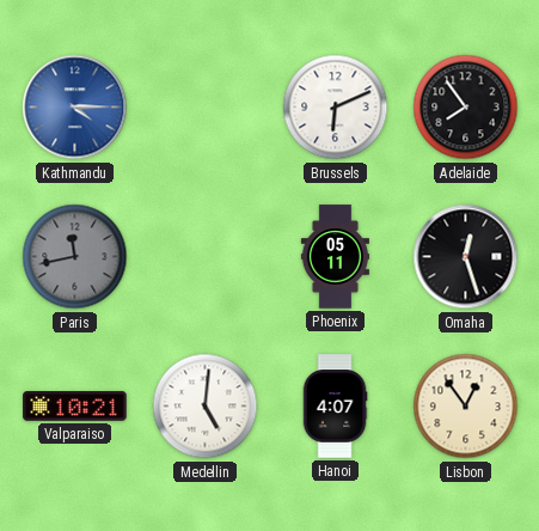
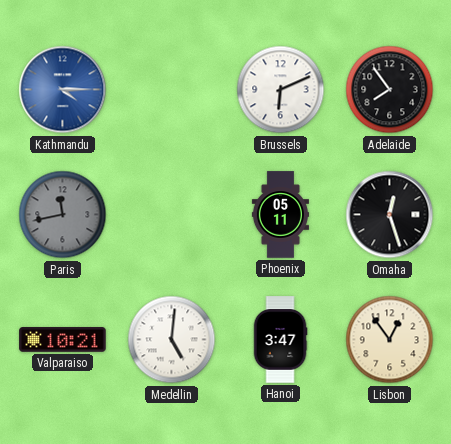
Hanoi: 4:07 -> 3:47 (280, 340)
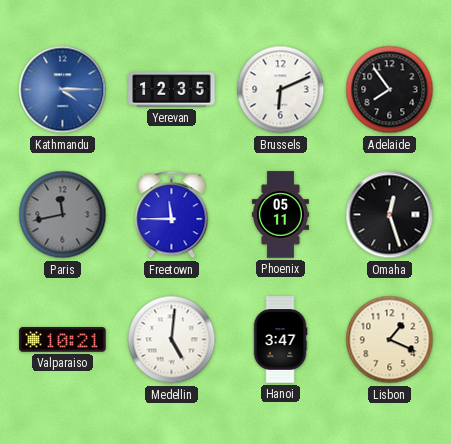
Yerevan: none -> 12:35 (172, 90)
Freetown: none -> 11:45 (172, 215)
Lisbon: 12:54 -> 1:19 (390, 340)
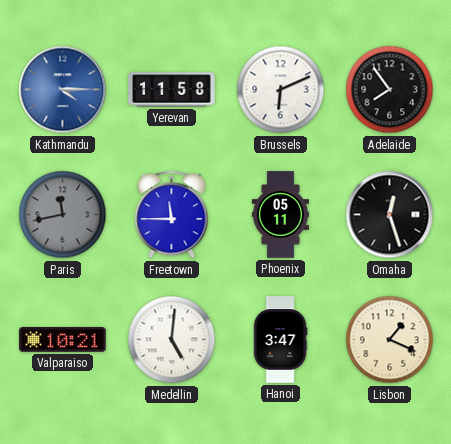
Yerevan: 12:35 -> 11:58 (172, 90)
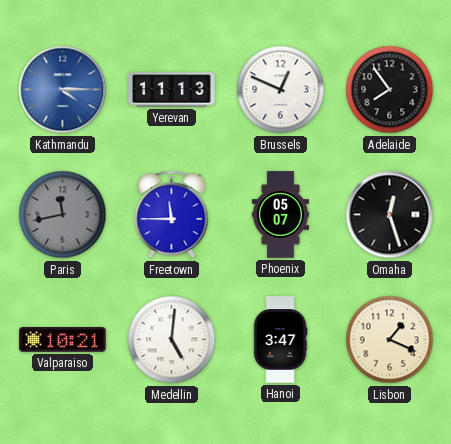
Yerevan: 11:58 -> 11:13 (172, 90)
Brussels: 6:11 -> 12:49 (281, 90)
Phoenix: 05:11 -> 05:07 (280, 215)
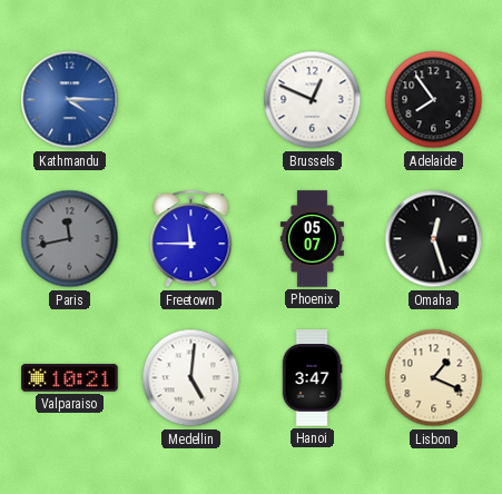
Yerevan: 11:13 -> none (172, 90)
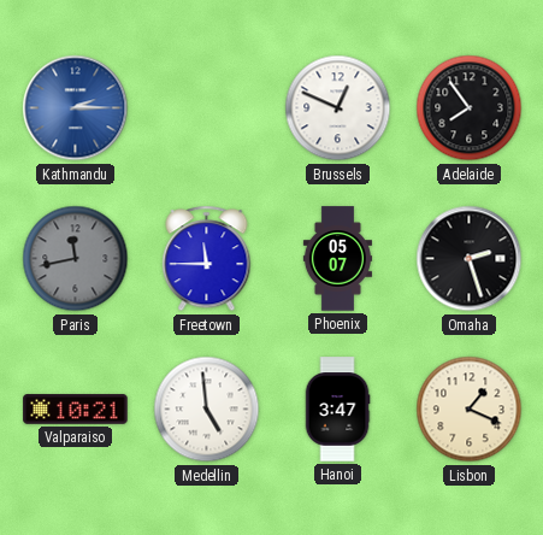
Kathmandu: 4:15 -> 2:15 (76, 108)
Omaha: 12:27 -> 2:27 (470, 259)
Medellin: 5:01 -> 4:59 (207, 410)
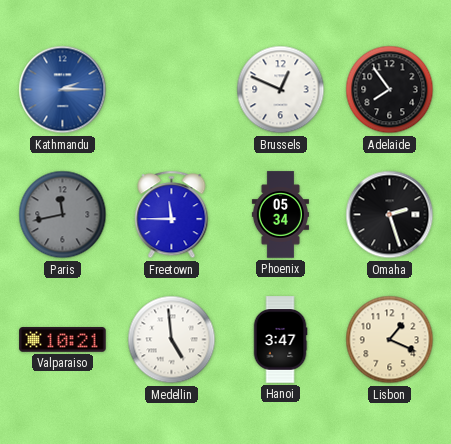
Phoenix: 05:07 -> 05:34 (280, 215)
